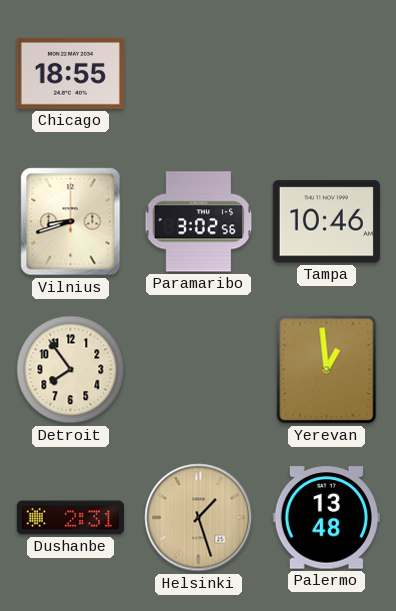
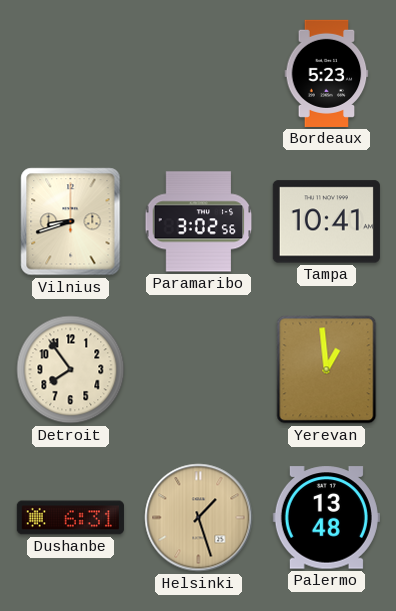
Chicago: 18:55 -> none (70, 73)
Bordeaux: none -> 5:23 (327, 73)
Tampa: 10:46 -> 10:41 (326, 222)
Dushanbe: 2:31 -> 6:31 (70, 518)
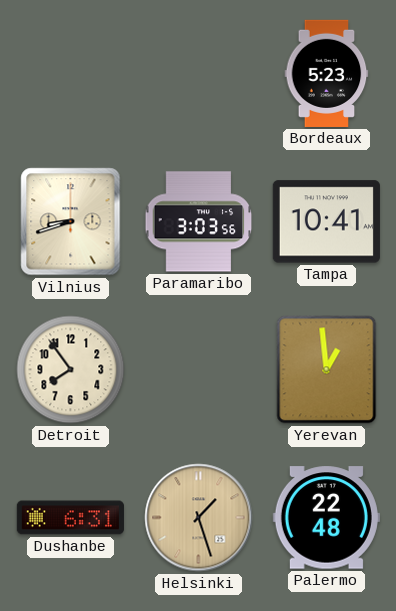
Paramaribo: 3:02 -> 3:03 (199, 222)
Palermo: 13:48 -> 22:48 (326, 518)
